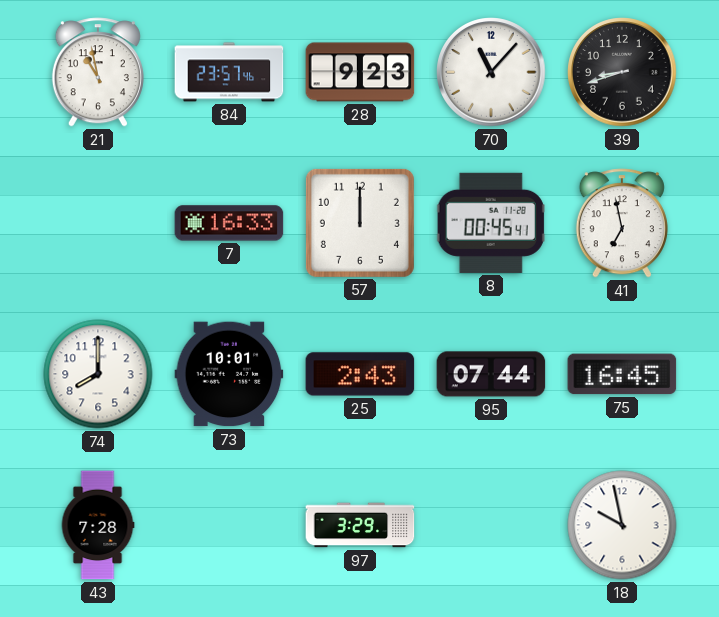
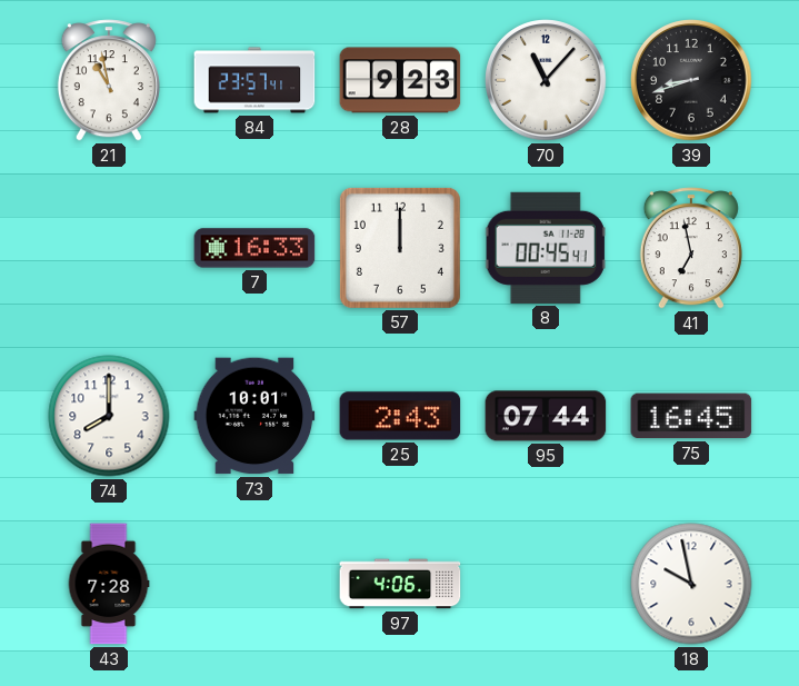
84: 23:57:46 -> 23:57:41 (254, 80)
97: 3:29 -> 4:06 (400, 584)
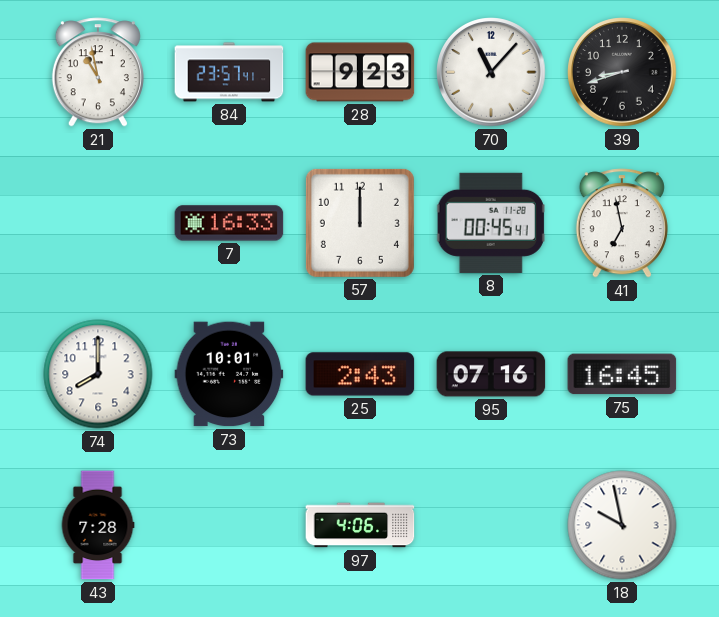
95: 07:44 -> 07:16 (491, 374)
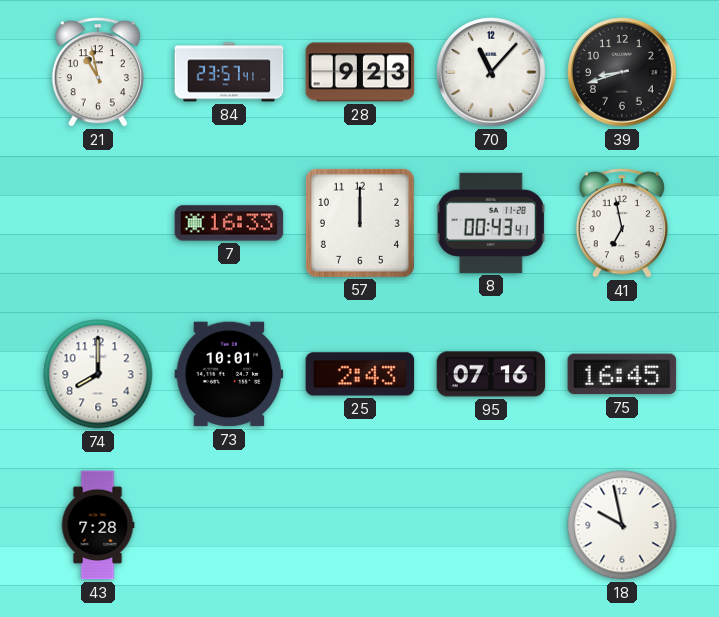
8: 00:45 -> 00:43 (491, 223)
97: 4:06 -> none (360, 525)
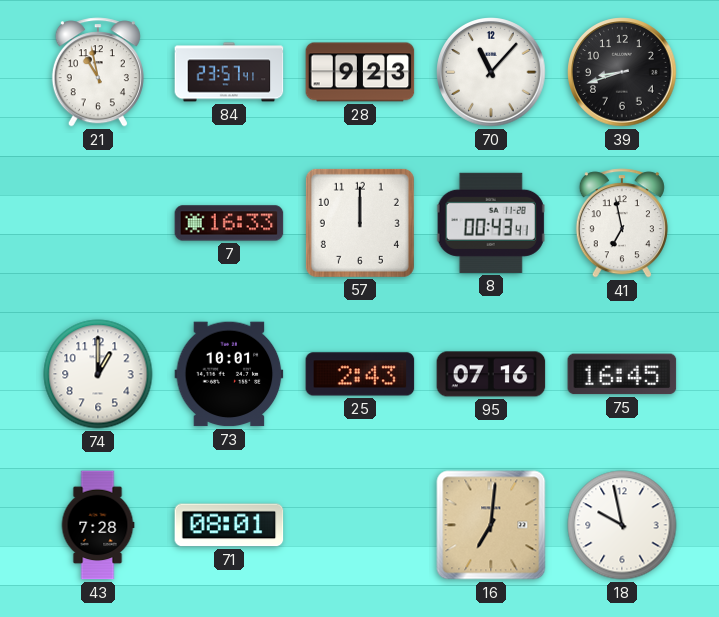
74: 8:00 -> 1:00 (98, 374)
71: none -> 08:01 (229, 525)
16: none -> 7:01 (491, 525)
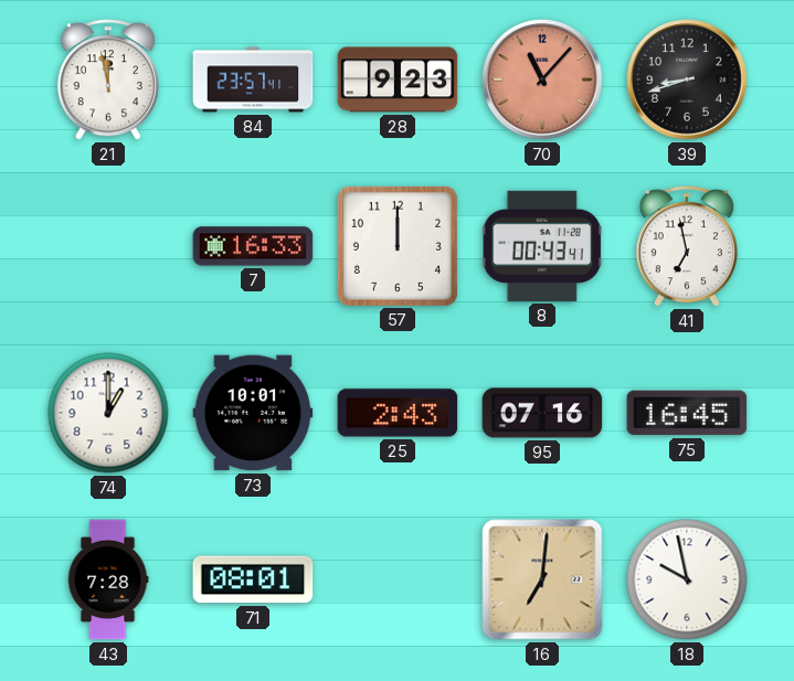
21: 10:58 -> 11:58 (108, 79)
70 dial: white -> salmon (542, 79)
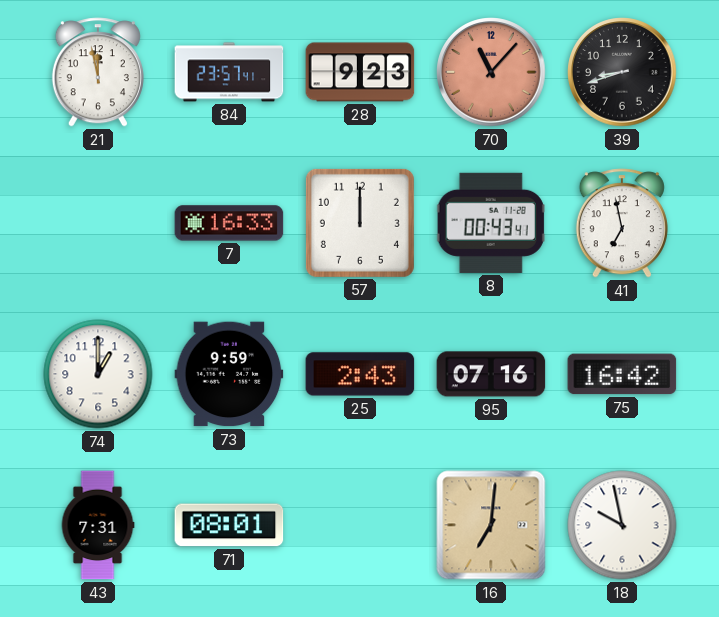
73: 10:01 -> 9:59 (229, 374)
75: 16:45 -> 16:42 (622, 374)
43: 7:28 -> 7:31 (98, 525)
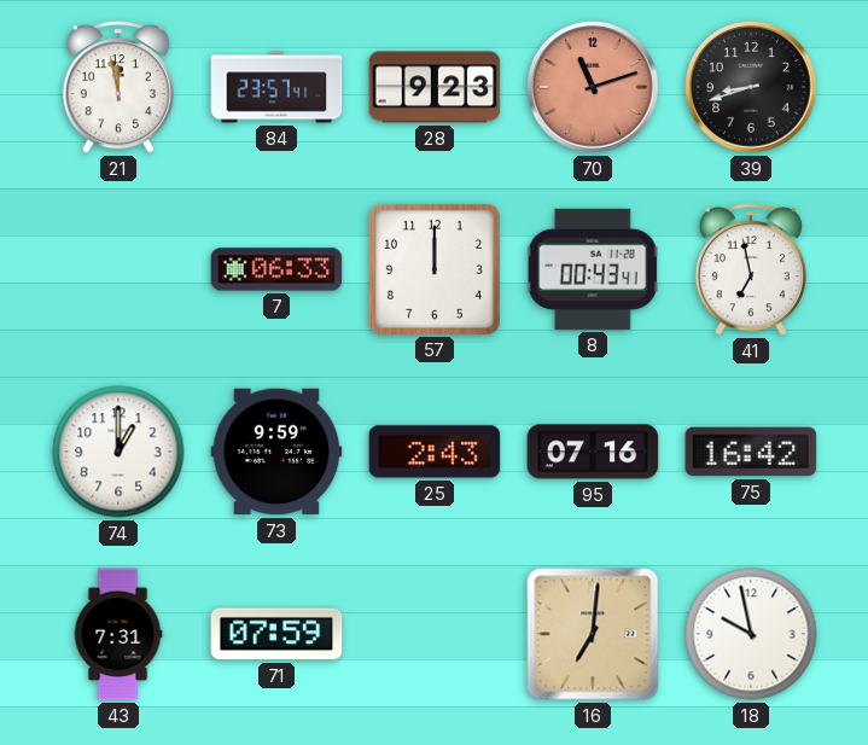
70: 11:07 -> 11:12 (593, 87)
7: 16:33 -> 06:33 (276, 269)
71: 08:01 -> 07:59 (276, 634)
